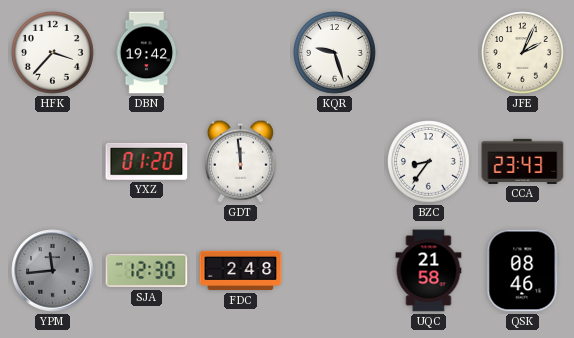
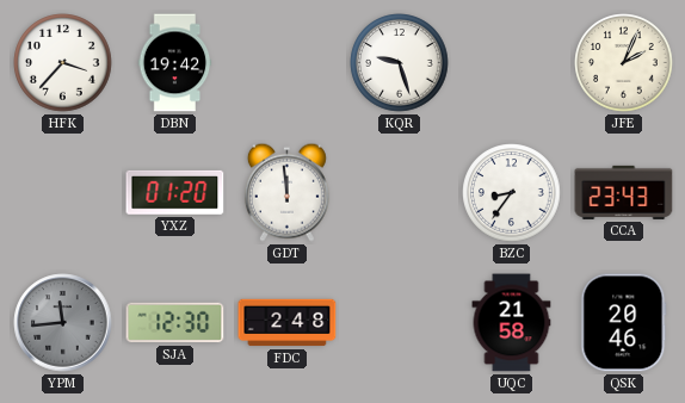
QSK: 08:46 -> 20:46 (624, 323)
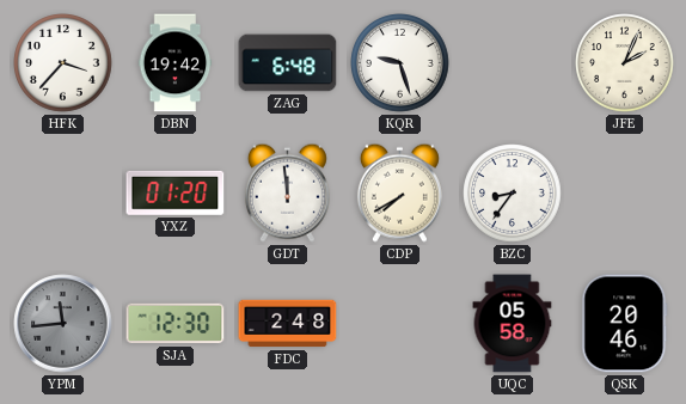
ZAG: none -> 6:48 (288, 63)
CDP: none -> 7:40 (399, 192)
CCA: 23:43 -> none (624, 192)
UQC: 21:58 -> 05:58 (513, 324)
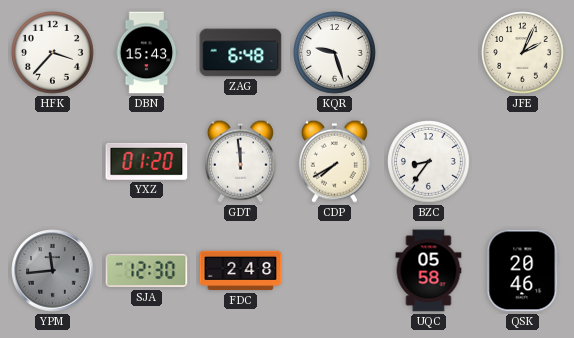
DBN: 19:42 -> 15:43 (147, 53)
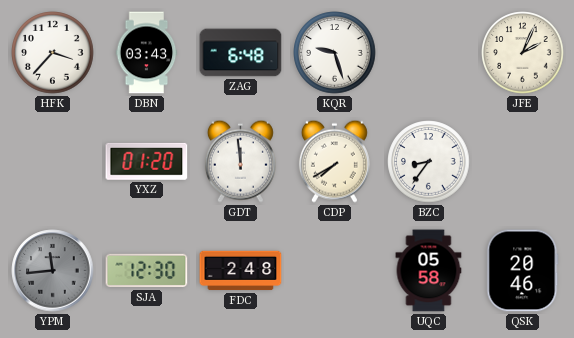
DBN: 15:43 -> 03:43 (147, 53)
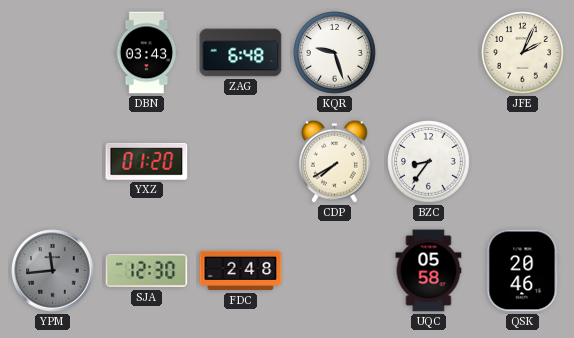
HFK: 3:37 -> none (53, 53)
GDT: 11:59 -> none (240, 161)
